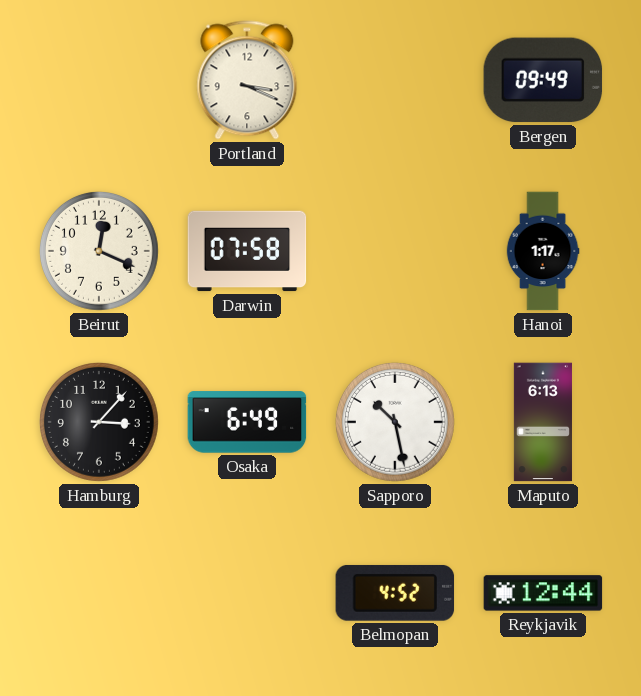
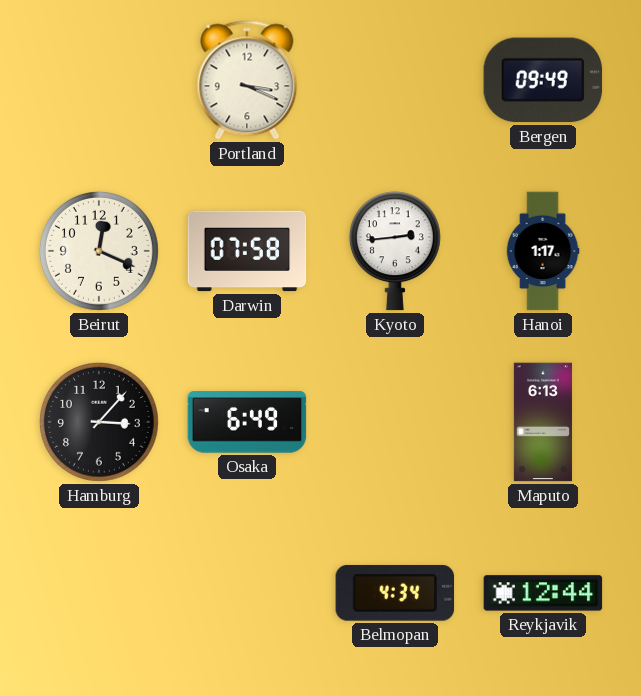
Kyoto: none -> 2:44 (395, 251)
Sapporo: 10:28 -> none (395, 422)
Belmopan: 4:52 -> 4:34 (395, 593)
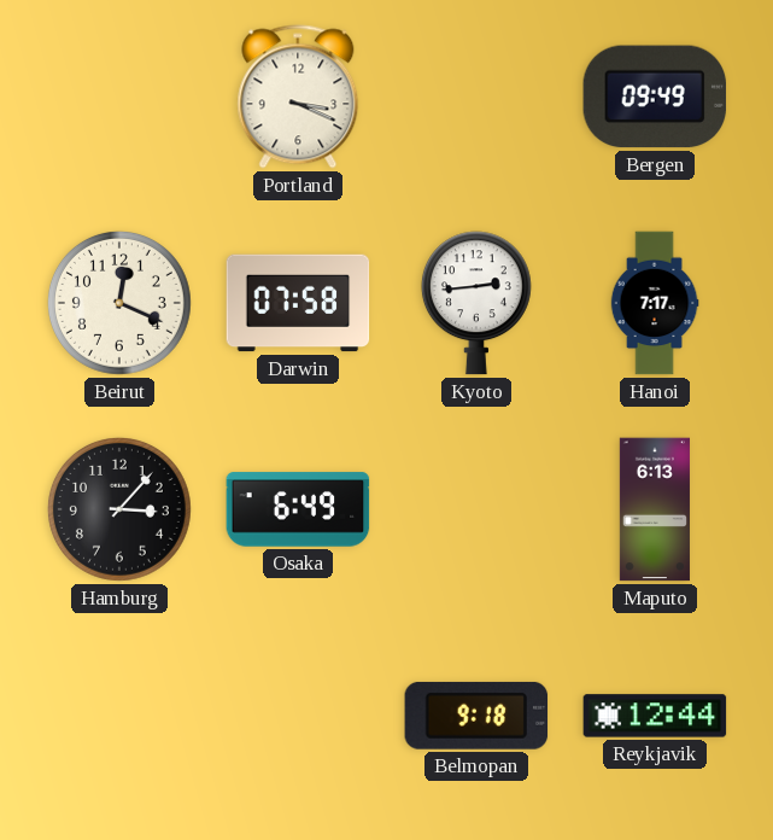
Hanoi: 1:17 -> 7:17 (655, 303)
Belmopan: 4:34 -> 9:18 (476, 716)
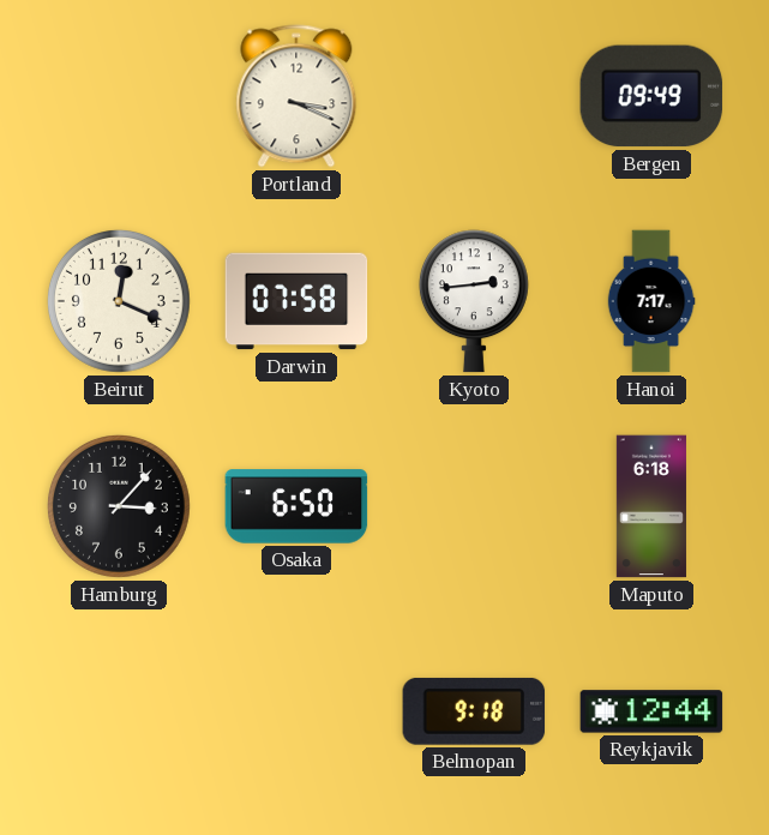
Osaka: 6:49 -> 6:50 (296, 506)
Maputo: 6:13 -> 6:18 (651, 506)
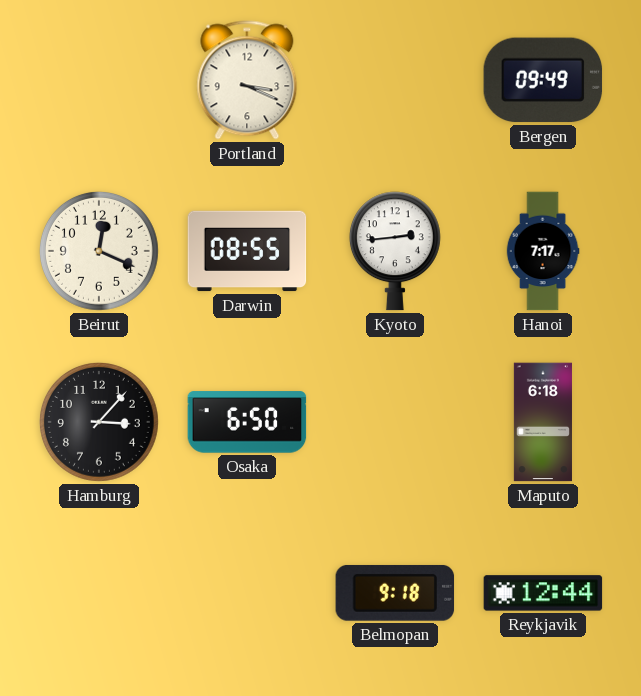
Darwin: 07:58 -> 08:55 (247, 251)
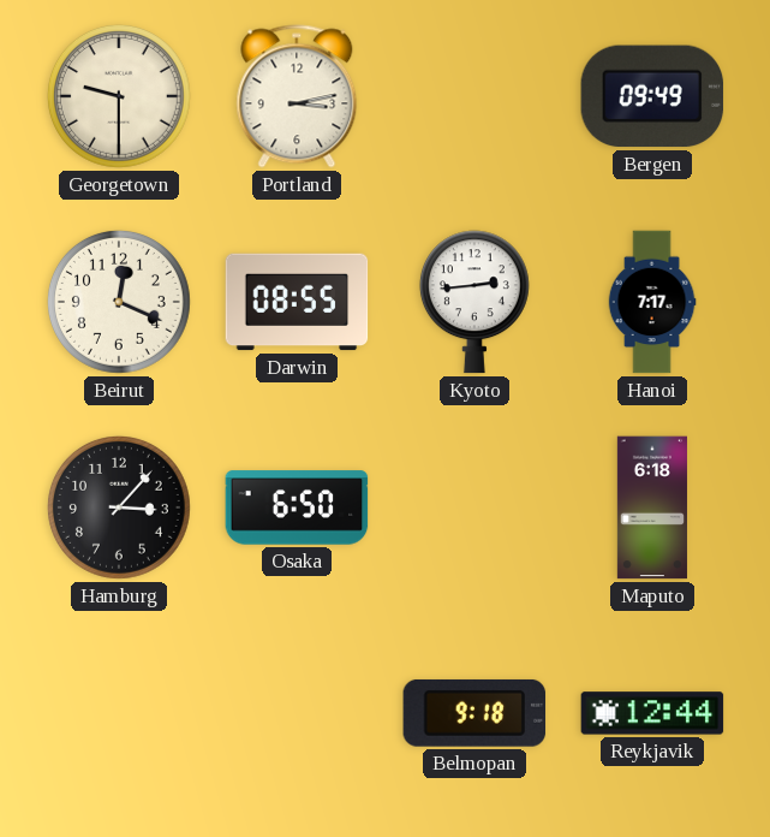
Georgetown: none -> 9:30 (119, 96)
Portland: 3:19 -> 3:13 (297, 96)
